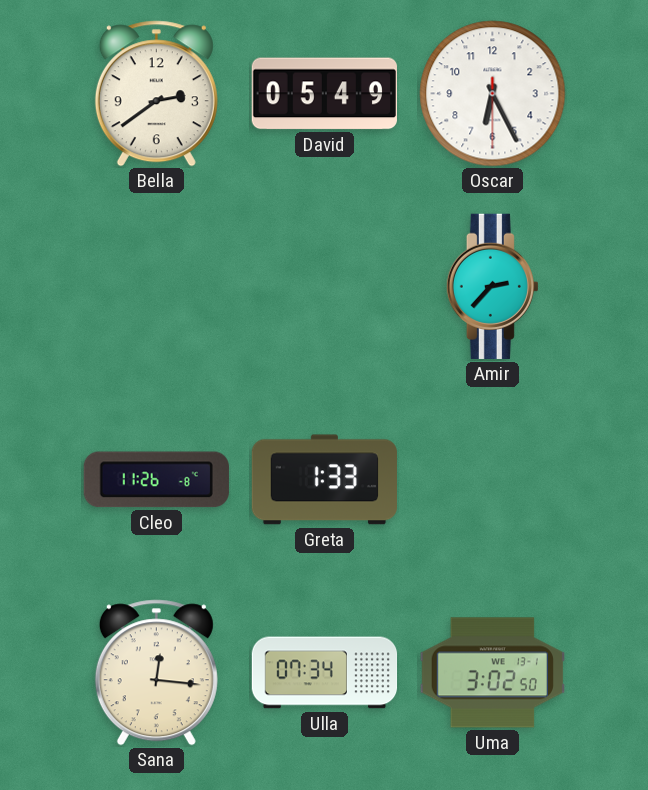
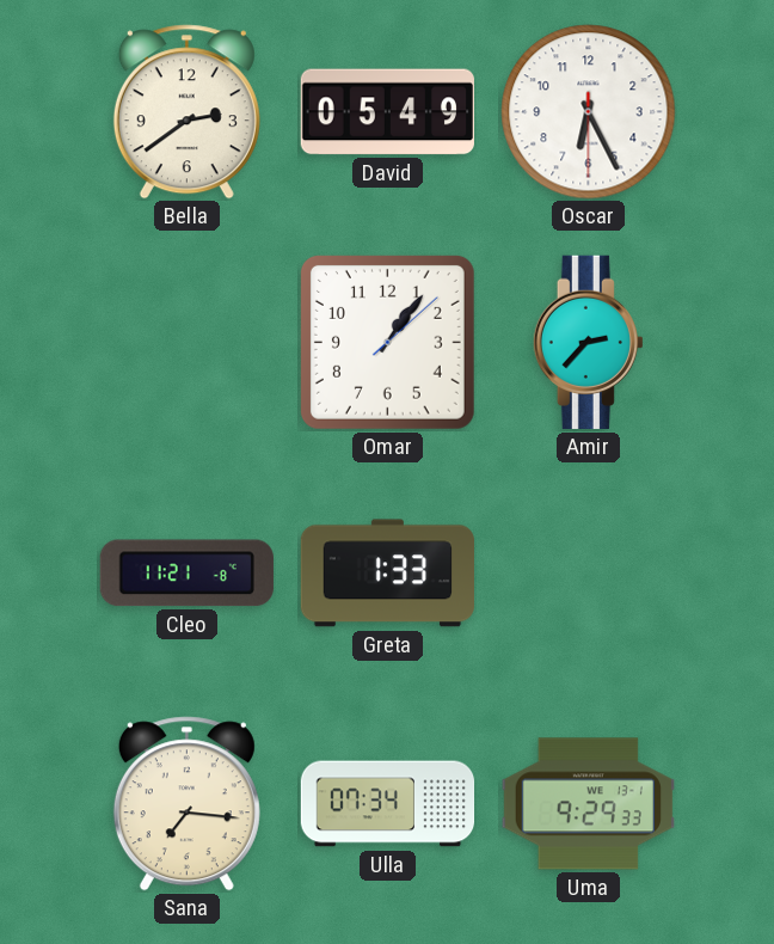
Omar: none -> 1:06 (387, 342)
Cleo: 11:26 -> 11:21 (186, 574)
Sana: 12:16 -> 7:16 (186, 804)
Uma: 3:02 -> 9:29 (588, 804)
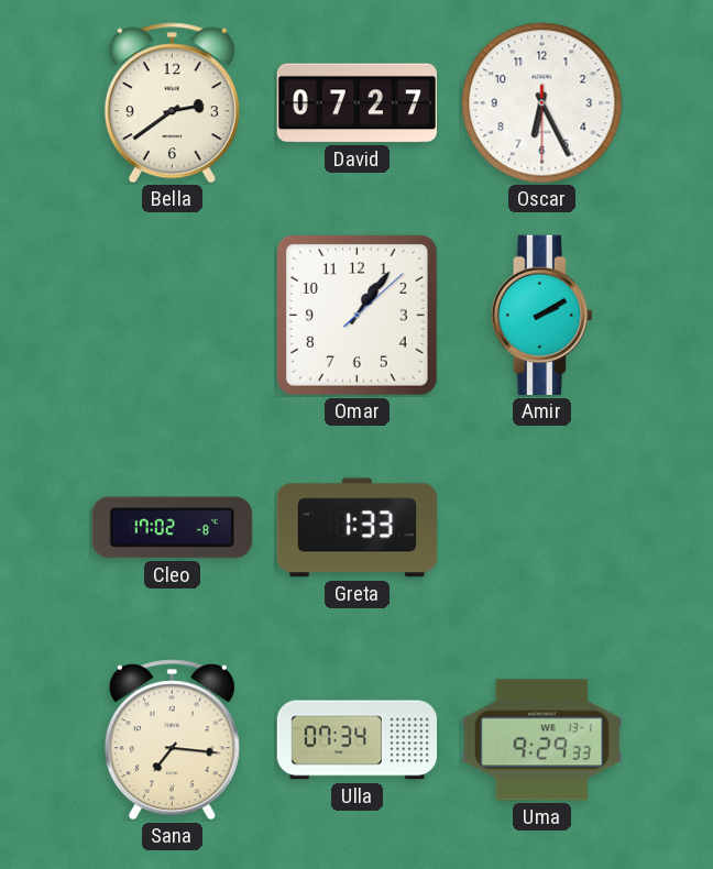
David: 05:49 -> 07:27 (356, 103)
Amir: 2:37 -> 2:10 (541, 315)
Cleo: 11:21 -> 17:02 (172, 528)
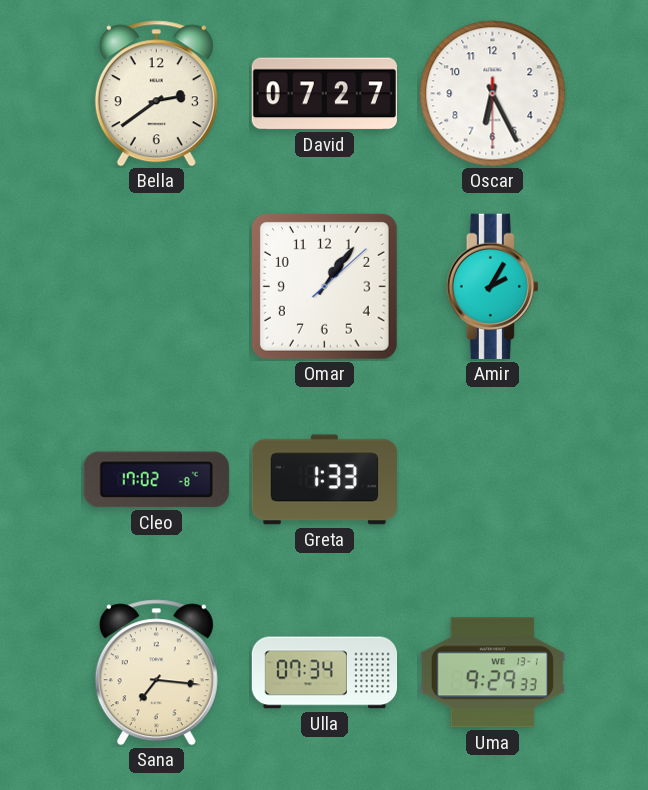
Amir: 2:10 -> 2:05 (492, 286)
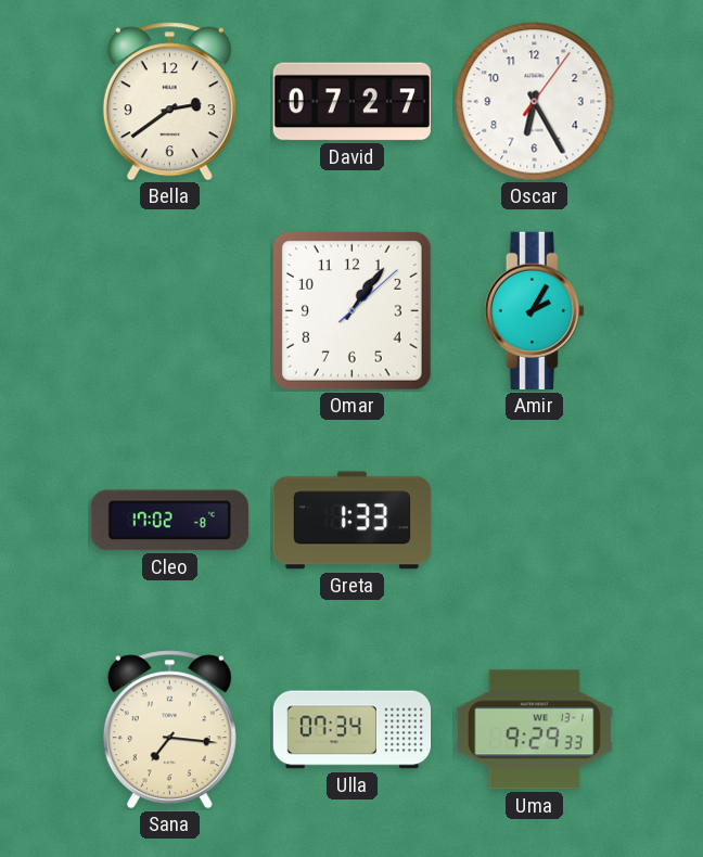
Oscar: 6:25:30 -> 6:25:06 (535, 102)
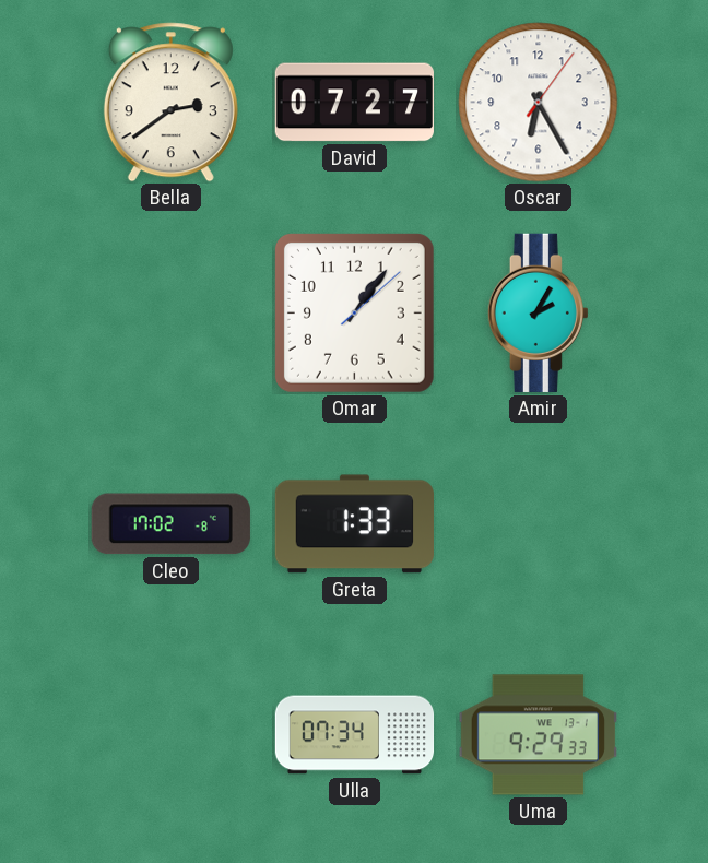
Sana: 7:16 -> none (169, 730)
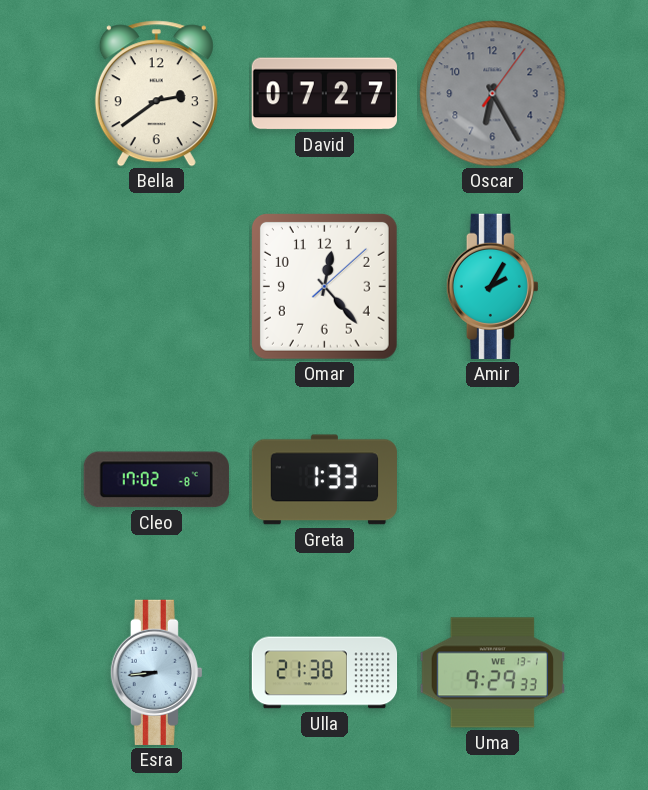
Oscar dial: white -> grey (493, 94)
Omar: 1:06 -> 12:23 (324, 286)
Esra: none -> 8:44 (156, 672)
Ulla: 07:34 -> 21:38 (325, 673)
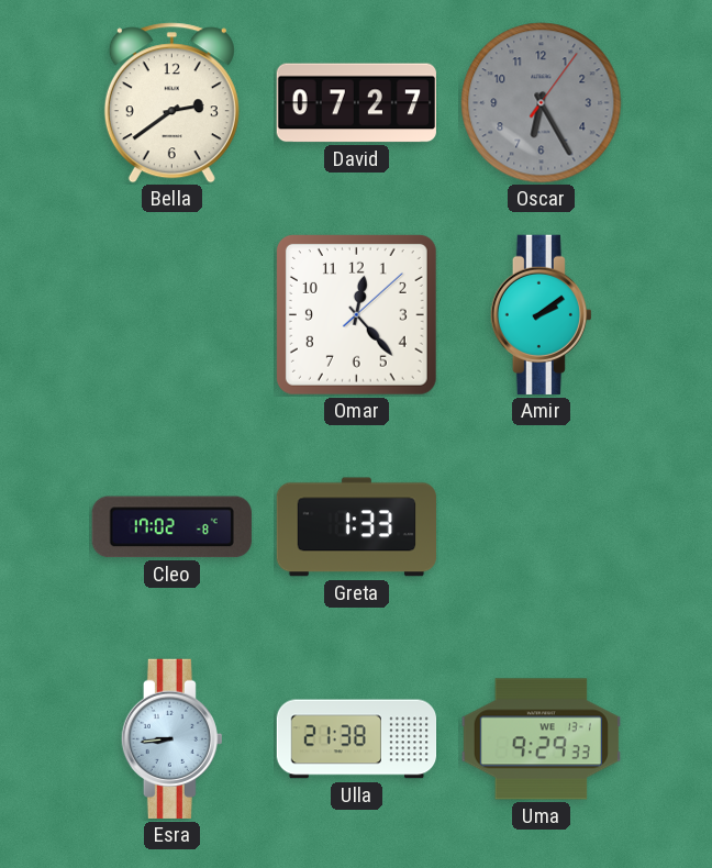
Amir: 2:05 -> 2:09 (541, 314)
